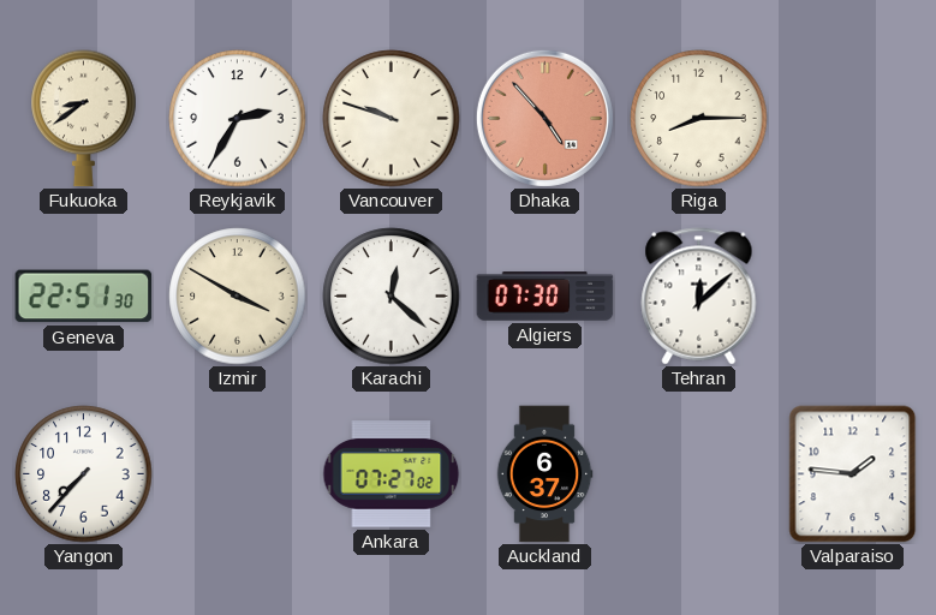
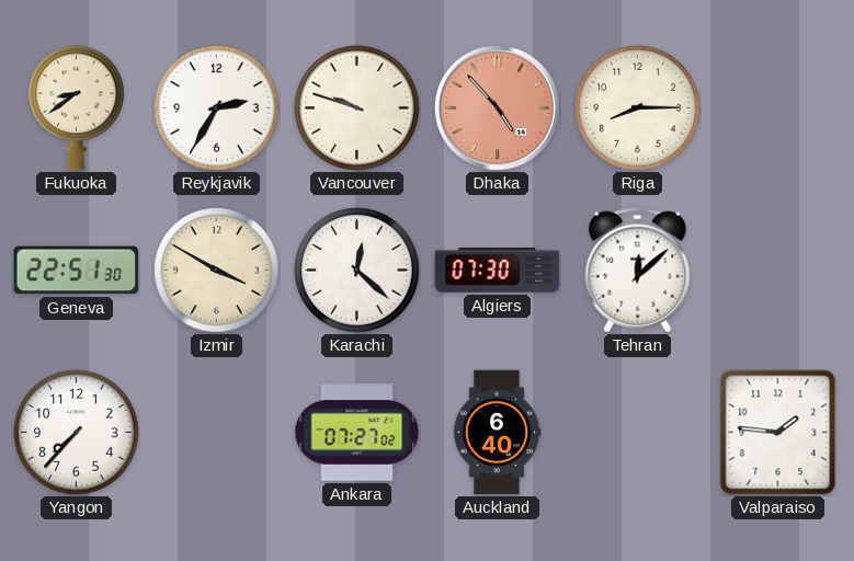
Auckland: 6:37 -> 6:40 (497, 433)
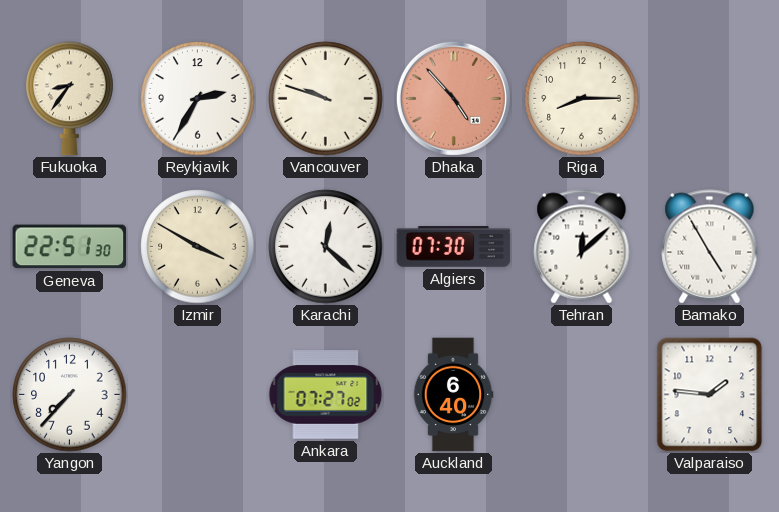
Fukuoka: 8:39 -> 8:36 (70, 99)
Bamako: none -> 4:55 (710, 247)
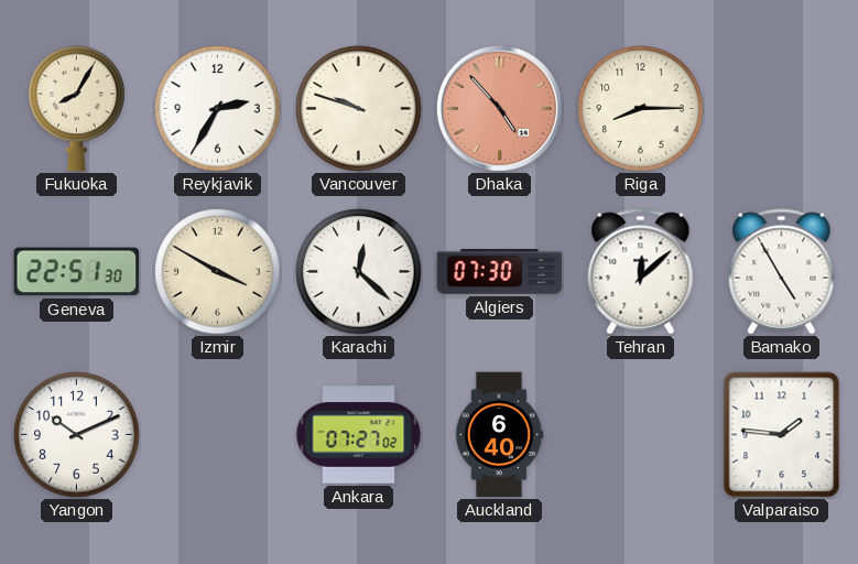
Fukuoka: 8:36 -> 8:05 (77, 109)
Yangon: 7:37 -> 10:11 (77, 435)
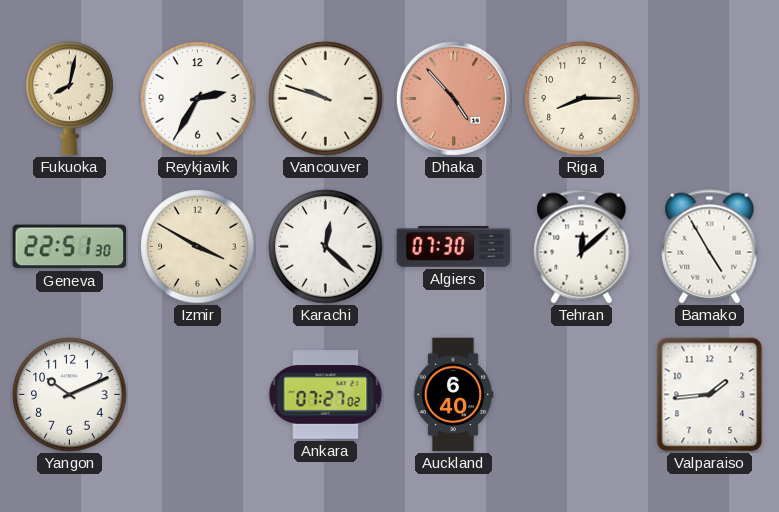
Fukuoka: 8:05 -> 8:02 (70, 99)
Valparaiso: 1:46 -> 1:44 (710, 395)
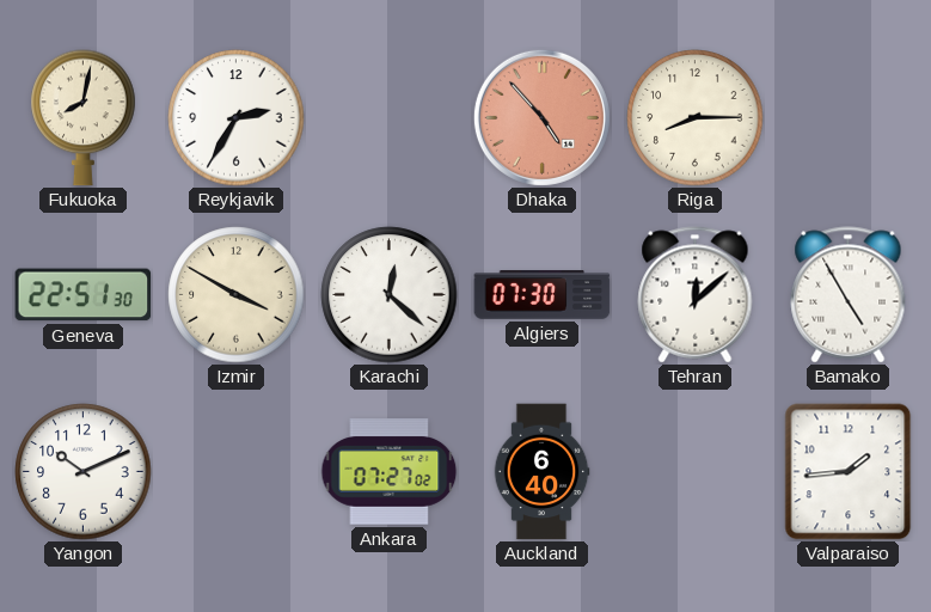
Vancouver: 9:48 -> none (326, 99)
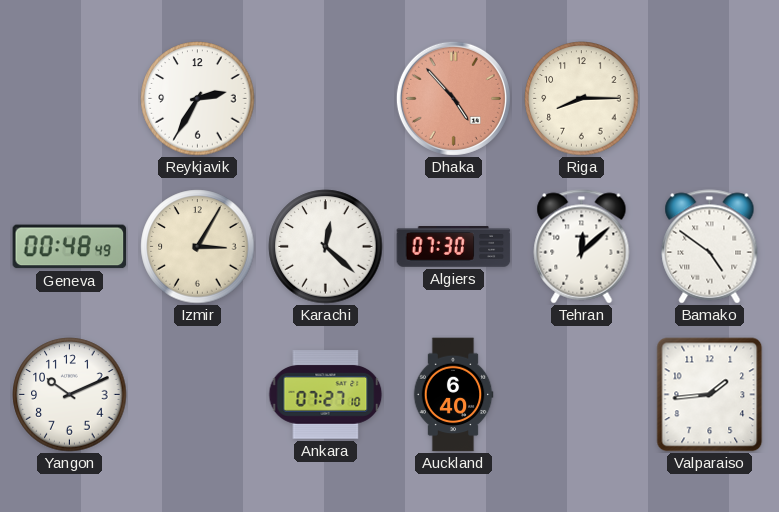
Fukuoka: 8:02 -> none (84, 118)
Geneva: 22:51 -> 00:48 (70, 247)
Izmir: 3:50 -> 3:05 (198, 247)
Bamako: 4:55 -> 4:51 (710, 247)
Ankara: 07:27:02 -> 07:27:10 (326, 395)
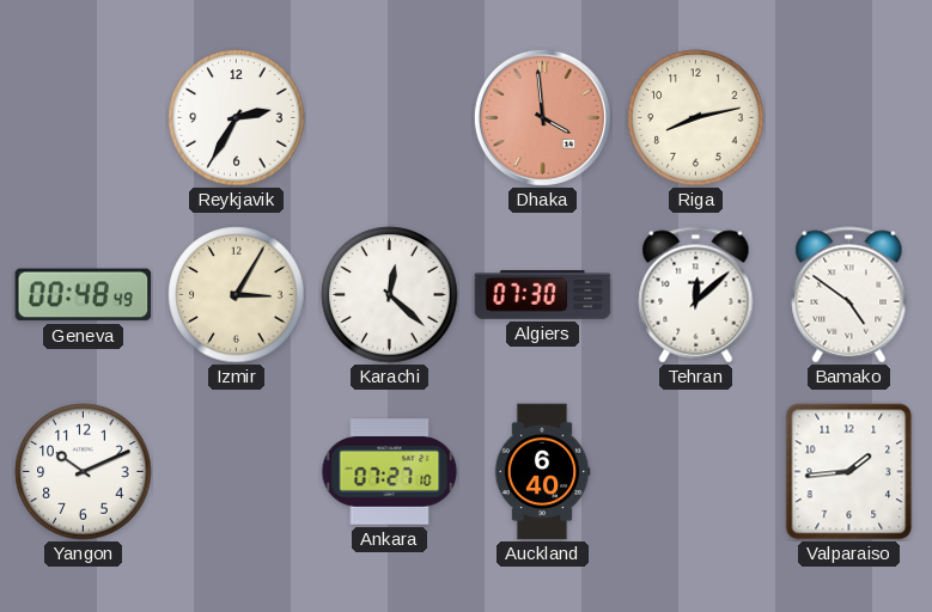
Dhaka: 4:53 -> 3:59 (542, 117)
Riga: 8:15 -> 8:13 (696, 118)
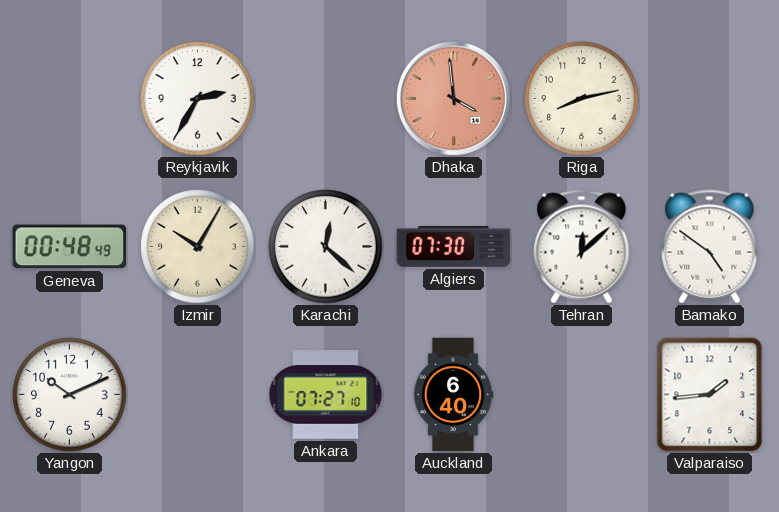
Izmir: 3:05 -> 10:05 (198, 247)
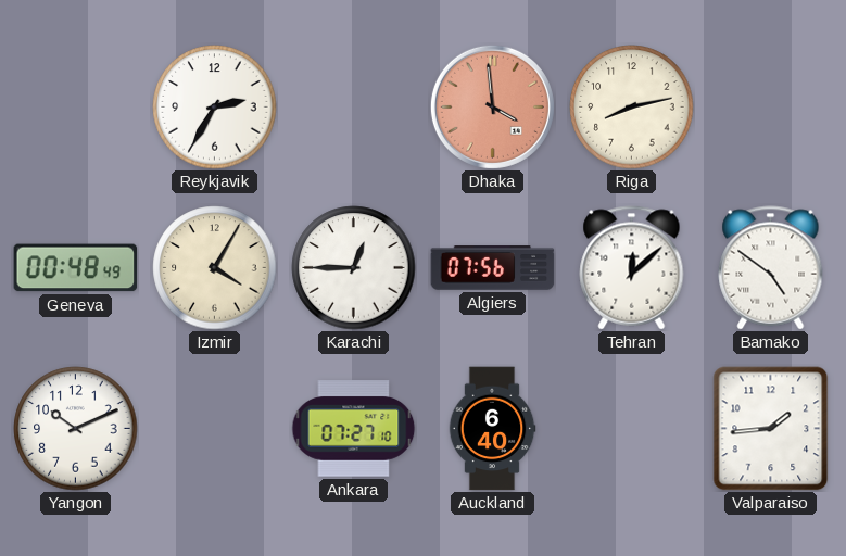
Izmir: 10:05 -> 4:05 (215, 268)
Karachi: 12:22 -> 12:45 (354, 268)
Algiers: 07:30 -> 07:56 (493, 268)
